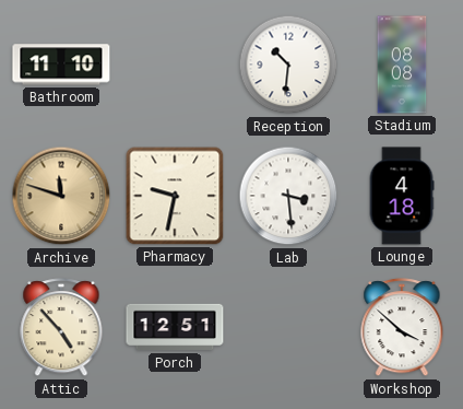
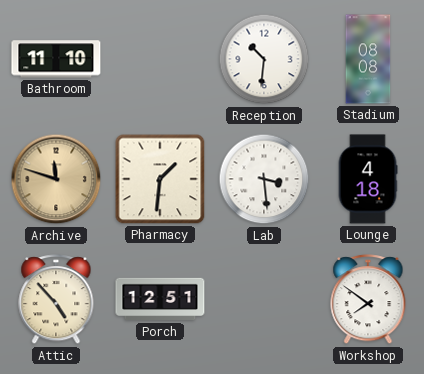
Pharmacy: 9:32 -> 1:31 (160, 179)
Workshop: 3:52 -> 7:51 (368, 300)
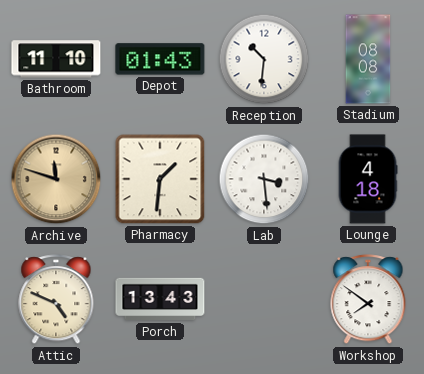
Depot: none -> 01:43 (160, 59)
Attic: 4:53 -> 4:49 (56, 300)
Porch: 12:51 -> 13:43 (160, 299)
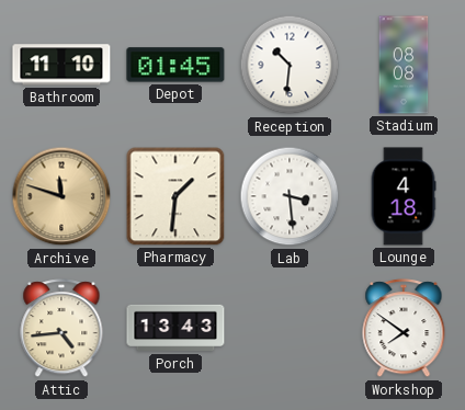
Depot: 01:43 -> 01:45 (175, 65)
Attic: 4:49 -> 4:44 (61, 329)
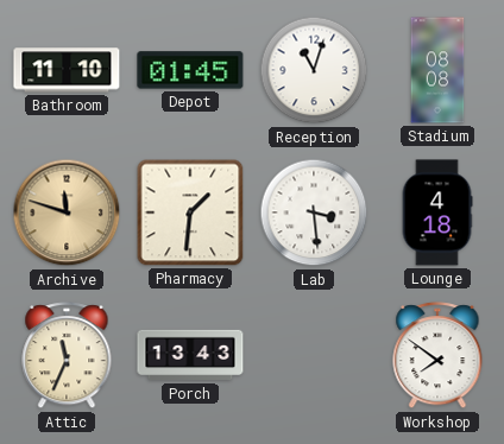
Reception: 10:31 -> 11:03 (314, 70)
Attic: 4:44 -> 11:34 (67, 356)
